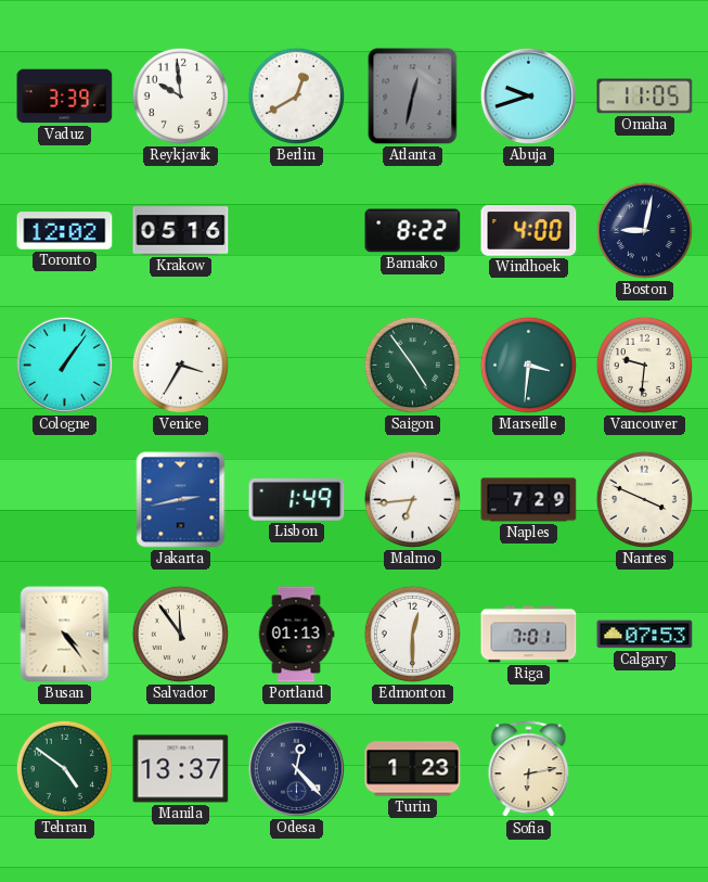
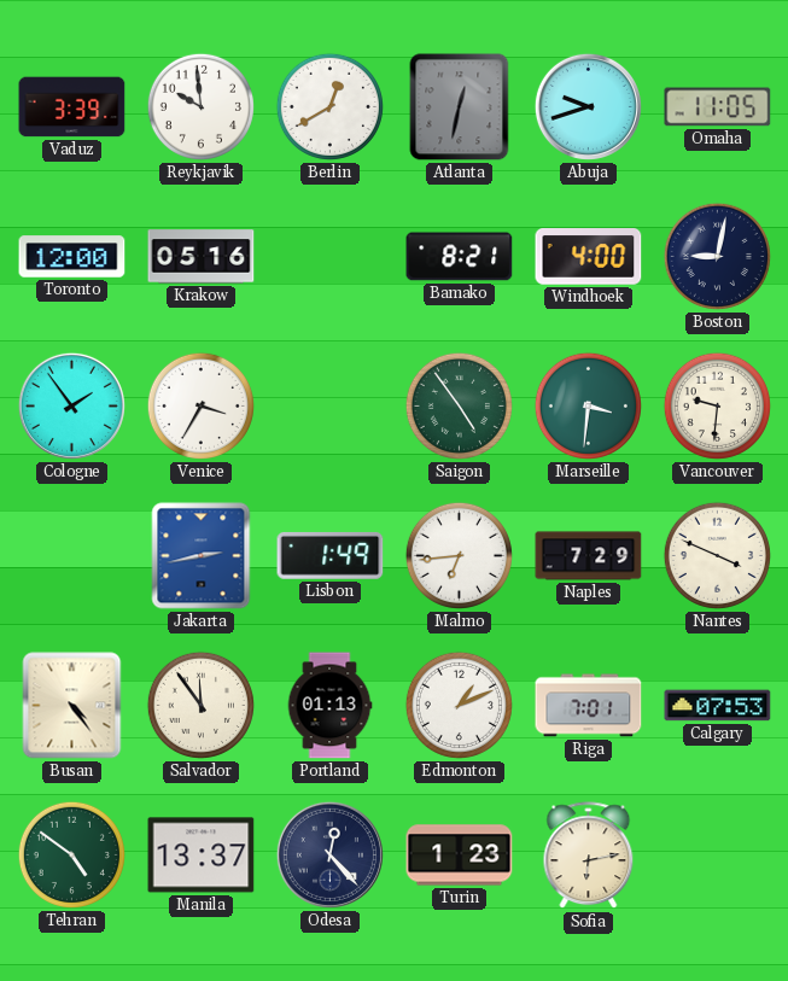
Toronto: 12:02 -> 12:00 (72, 257)
Bamako: 8:22 -> 8:21 (460, 257)
Cologne: 1:06 -> 1:54 (71, 405)
Edmonton: 12:30 -> 1:11 (459, 705)
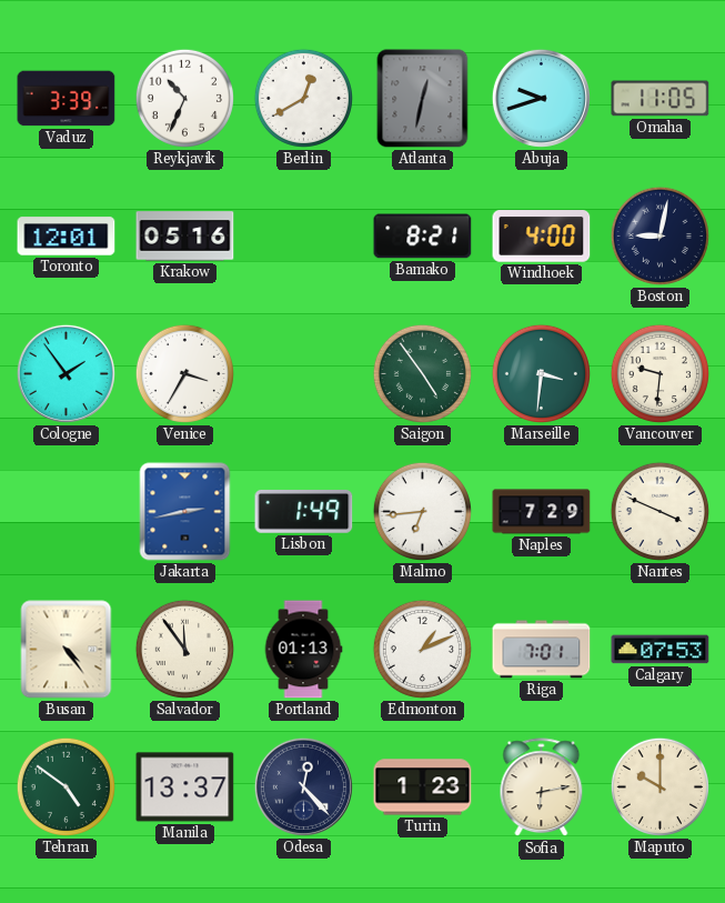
Reykjavik: 9:59 -> 10:34 (184, 98)
Toronto: 12:00 -> 12:01 (67, 237)
Maputo: none -> 10:00 (659, 786)
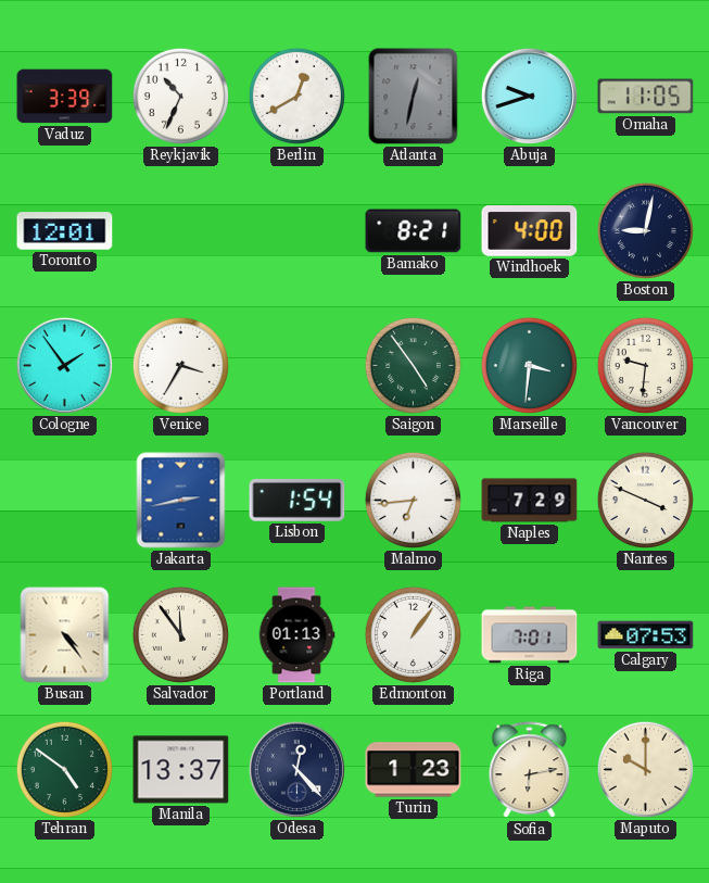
Krakow: 05:16 -> none (185, 237)
Lisbon: 1:49 -> 1:54 (297, 500)
Edmonton: 1:11 -> 1:06 (413, 634)
